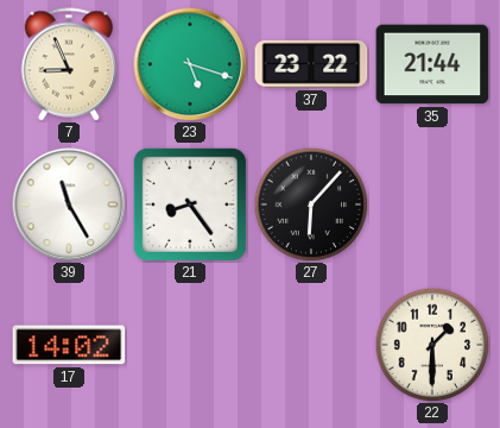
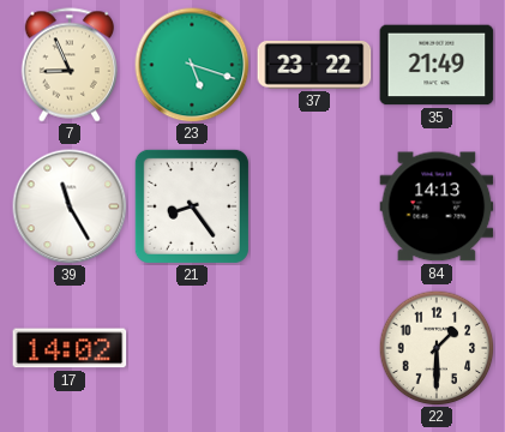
35: 21:44 -> 21:49 (437, 65)
27: 6:07 -> none (311, 204)
84: none -> 14:13 (437, 206)
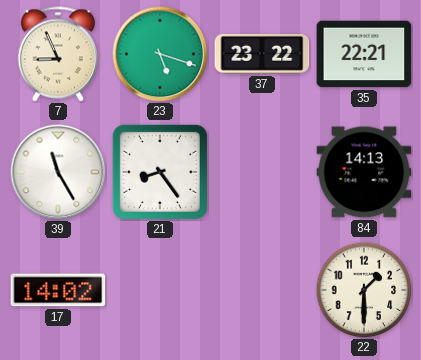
35: 21:49 -> 22:21 (364, 54)
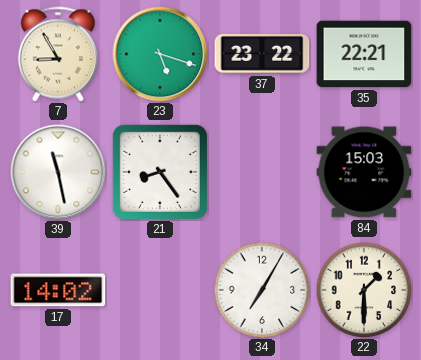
7: 8:56 -> 8:55 (57, 54)
39: 11:25 -> 11:28 (58, 172)
84: 14:13 -> 15:03 (364, 172)
34: none -> 7:05 (262, 290)
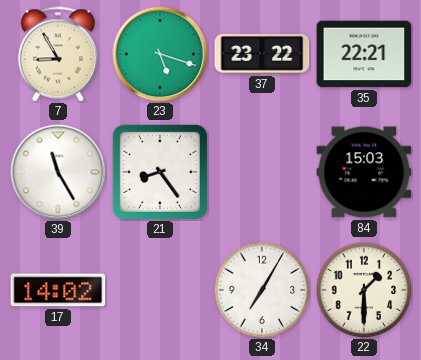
39: 11:28 -> 11:25 (58, 172)
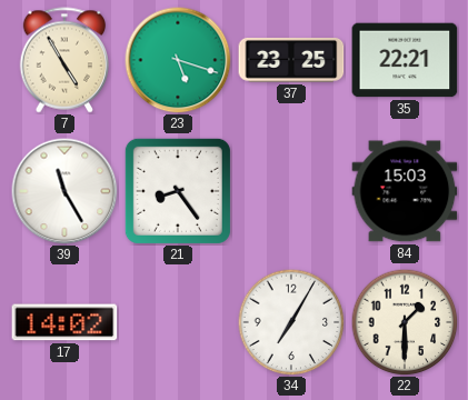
7: 8:55 -> 4:55 (63, 60)
37: 23:22 -> 23:25 (291, 60)
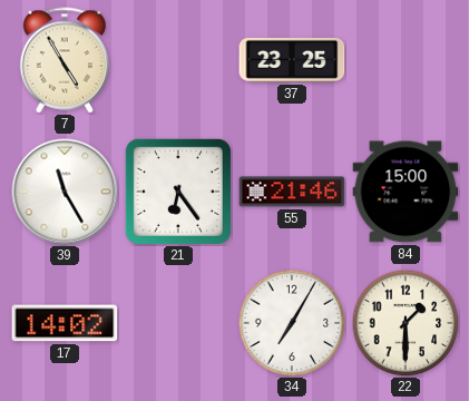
23: 5:18 -> none (178, 60)
35: 22:21 -> none (405, 60)
21: 8:24 -> 6:24 (178, 192)
55: none -> 21:46 (292, 192)
84: 15:03 -> 15:00 (406, 192)
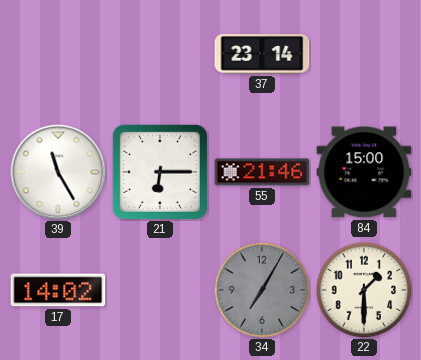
7: 4:55 -> none (63, 60)
37: 23:25 -> 23:14 (262, 54)
21: 6:24 -> 6:15 (160, 172)
34 dial: white -> grey (262, 290)
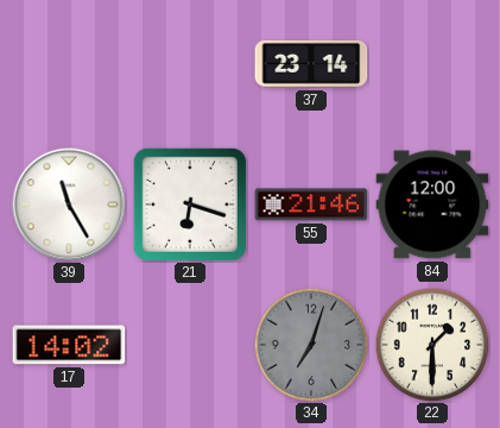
21: 6:15 -> 6:18 (190, 204)
84: 15:00 -> 12:00 (432, 204)
34: 7:05 -> 7:03 (311, 345)
